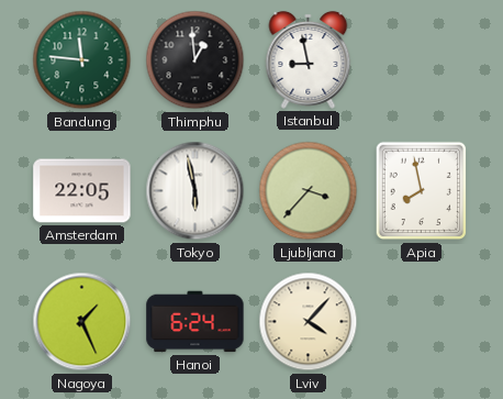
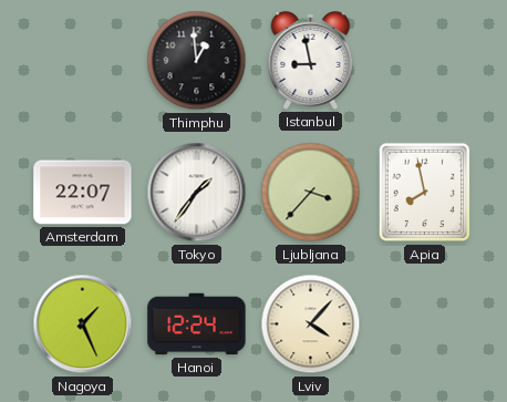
Bandung: 11:46 -> none (82, 60)
Amsterdam: 22:05 -> 22:07 (83, 193)
Tokyo: 5:58 -> 1:36 (197, 193)
Hanoi: 6:24 -> 12:24 (197, 324)
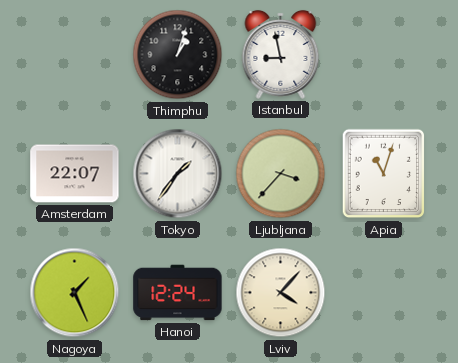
Thimphu: 12:59 -> 1:03 (178, 55)
Apia: 7:58 -> 11:03 (384, 174)
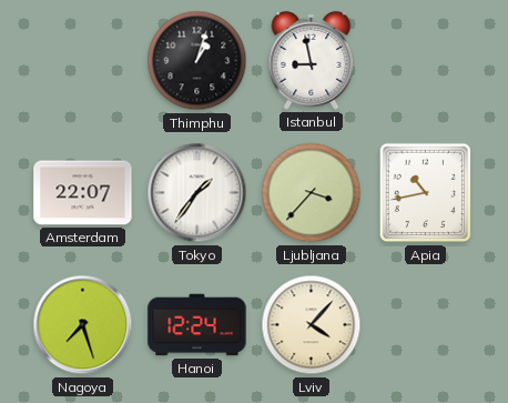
Apia: 11:03 -> 10:43 (426, 193)
Nagoya: 1:26 -> 7:27 (83, 325)
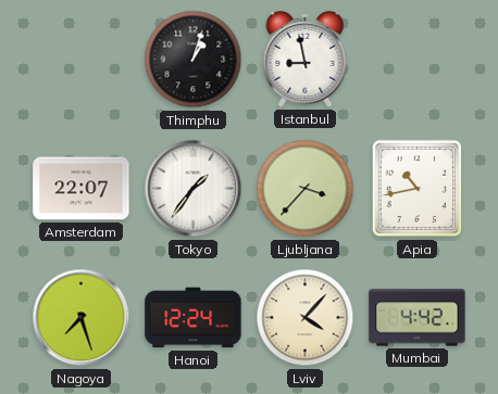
Mumbai: none -> 4:42 (418, 318)
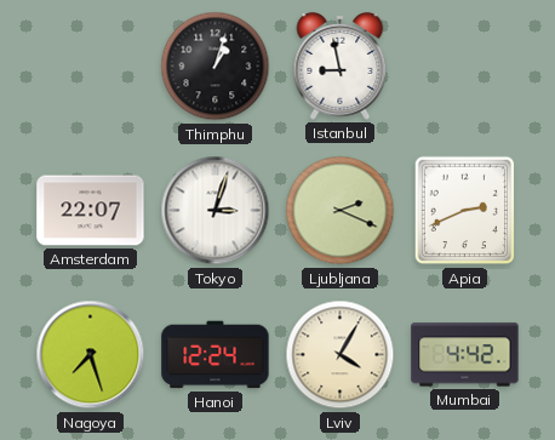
Tokyo: 1:36 -> 3:03 (216, 211)
Ljubljana: 3:37 -> 2:19 (341, 211)
Apia: 10:43 -> 2:41 (465, 211)
Lviv: 4:07 -> 4:05 (341, 355)
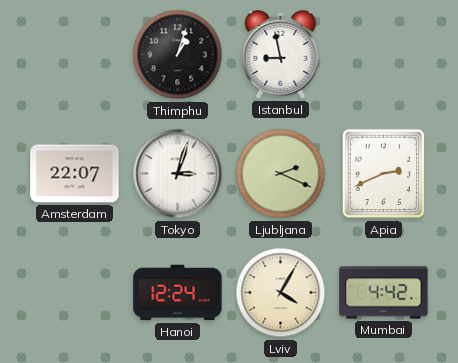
Nagoya: 7:27 -> none (91, 355)
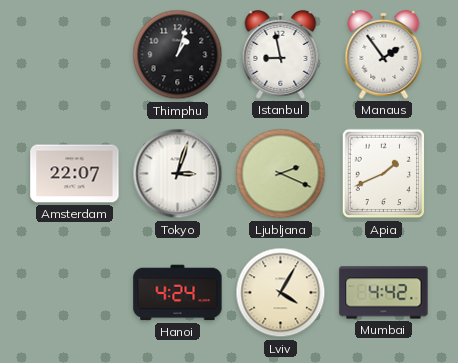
Manaus: none -> 1:54 (384, 54)
Apia: 2:41 -> 1:41 (384, 174)
Hanoi: 12:24 -> 4:24 (178, 293)
